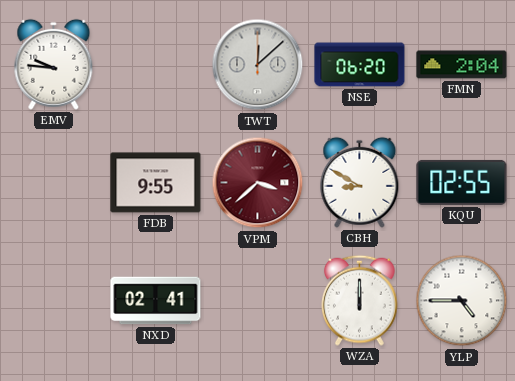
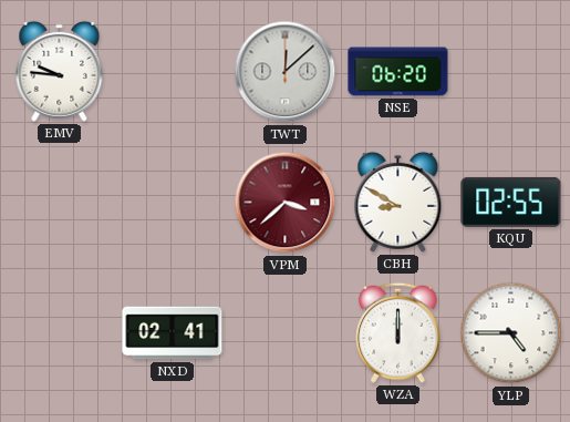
FMN: 2:04 -> none (462, 65)
FDB: 9:55 -> none (156, 183)
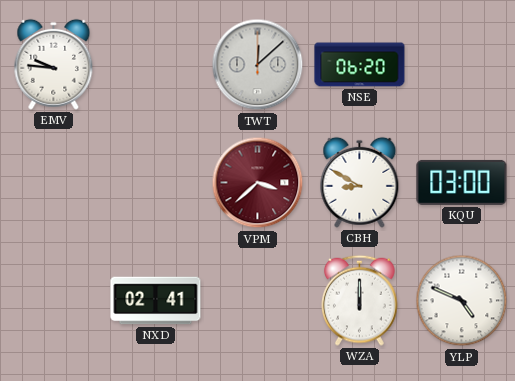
KQU: 02:55 -> 03:00 (462, 182)
YLP: 4:45 -> 4:49 (462, 301)
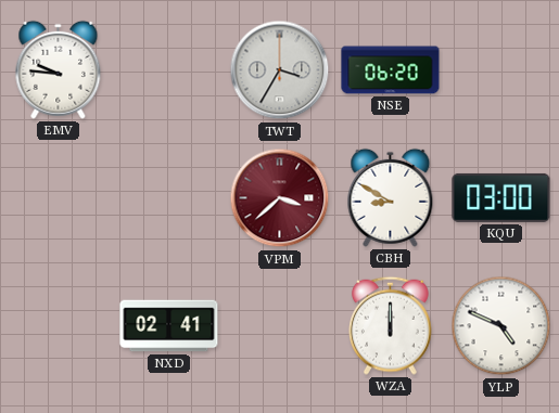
TWT: 12:08 -> 3:35 (280, 70)
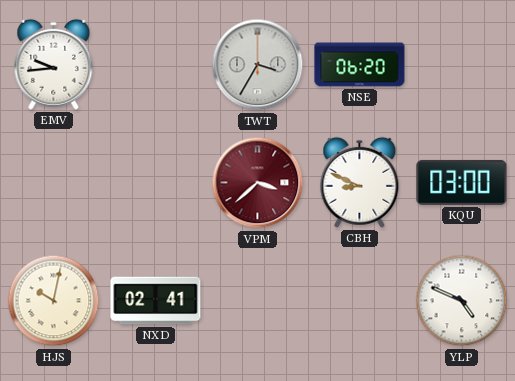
EMV: 9:46 -> 9:44 (54, 64)
CBH: 8:50 -> 8:49 (360, 182)
HJS: none -> 10:02 (54, 301)
WZA: 12:00 -> none (391, 325)
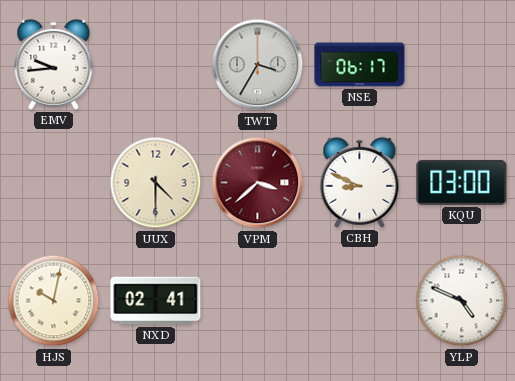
NSE: 06:20 -> 06:17 (360, 65)
UUX: none -> 4:30 (156, 183)
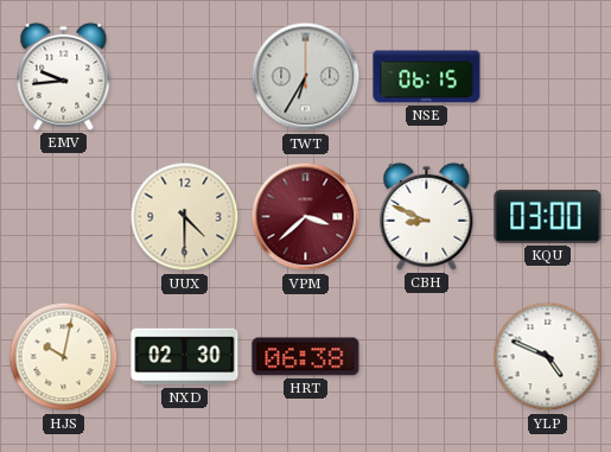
TWT: 3:35 -> 6:35 (306, 77)
NSE: 06:17 -> 06:15 (427, 77)
NXD: 02:41 -> 02:30 (185, 357)
HRT: none -> 06:38 (306, 357)
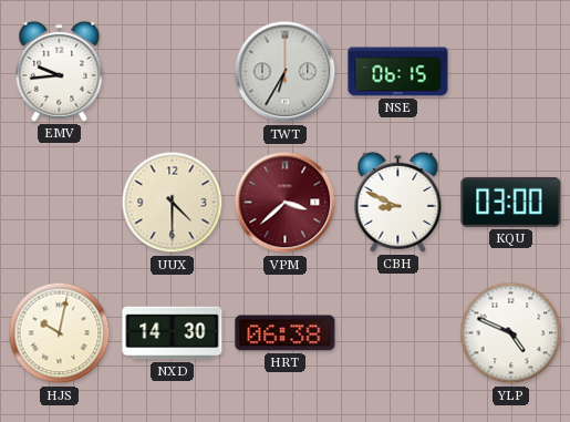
NXD: 02:30 -> 14:30 (173, 333)
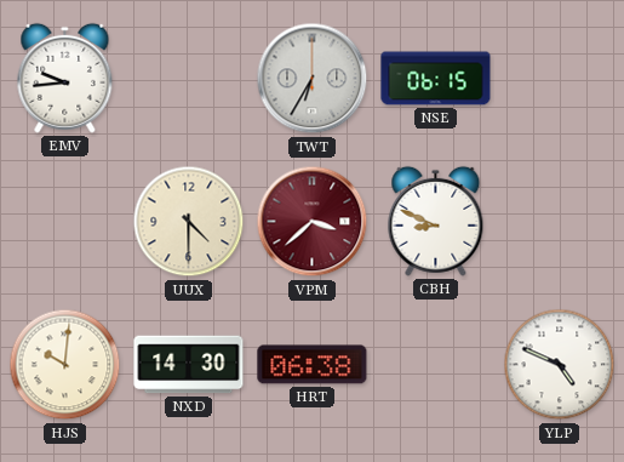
KQU: 03:00 -> none (511, 202)
HJS: 10:02 -> 10:01 (65, 365)
